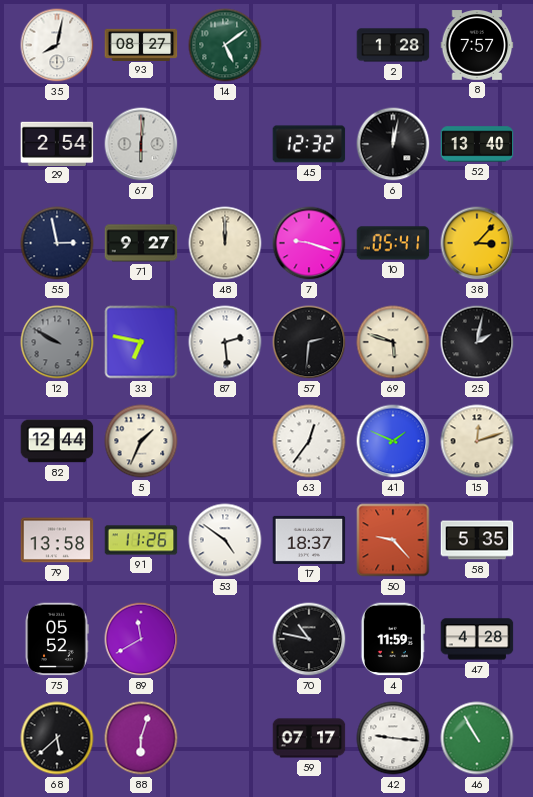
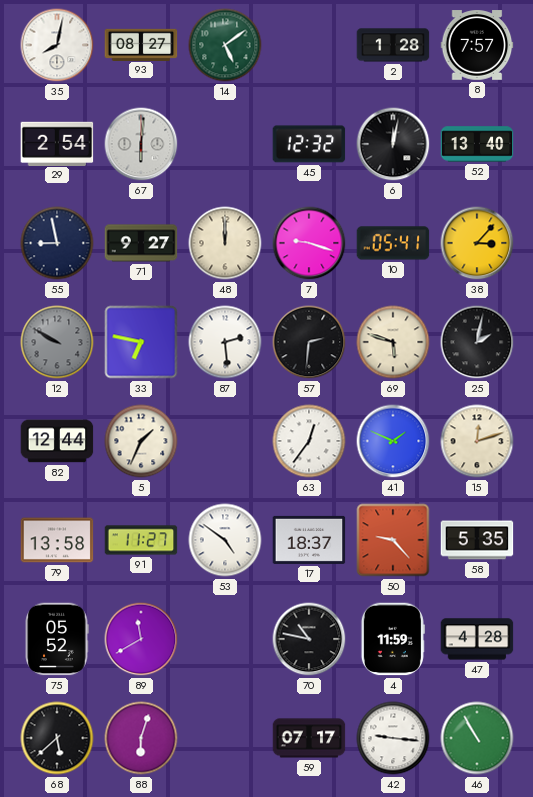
55: 2:58 -> 8:58 (57, 243)
91: 11:26 -> 11:27 (141, 540)
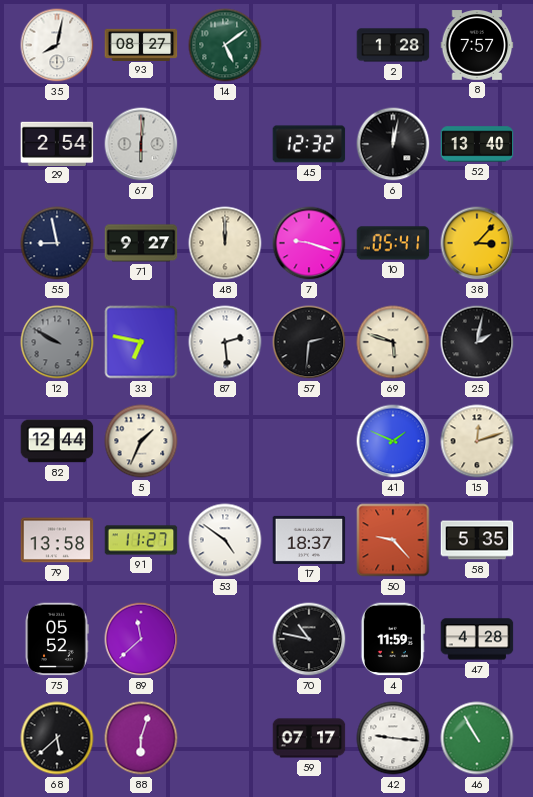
63: 12:36 -> none (309, 441)
89: 11:40 -> 11:38 (141, 639)
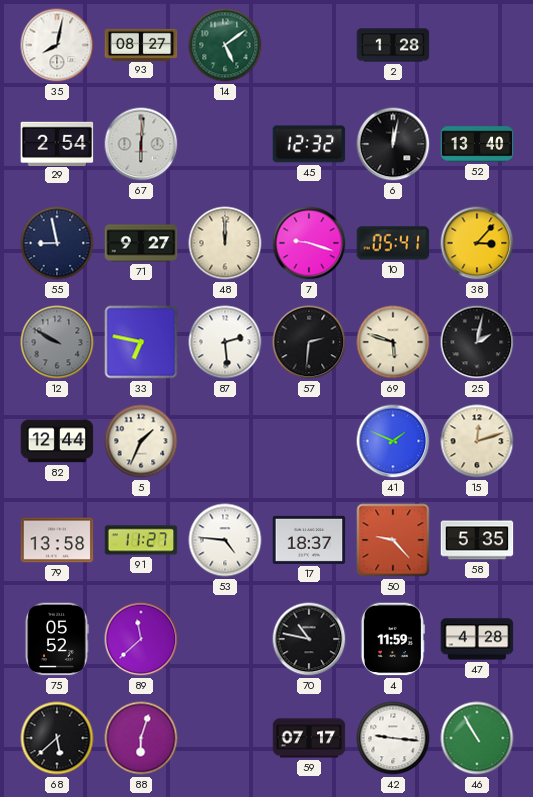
8: 7:57 -> none (477, 45)
53: 4:51 -> 4:46 (225, 540)
